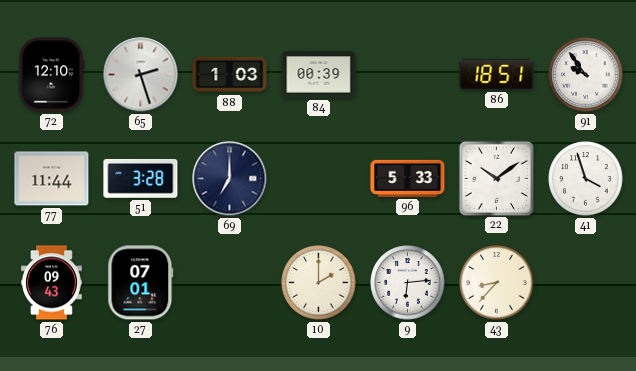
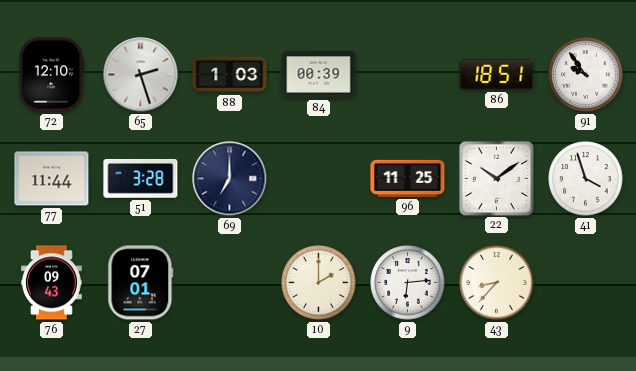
96: 5:33 -> 11:25 (408, 178)
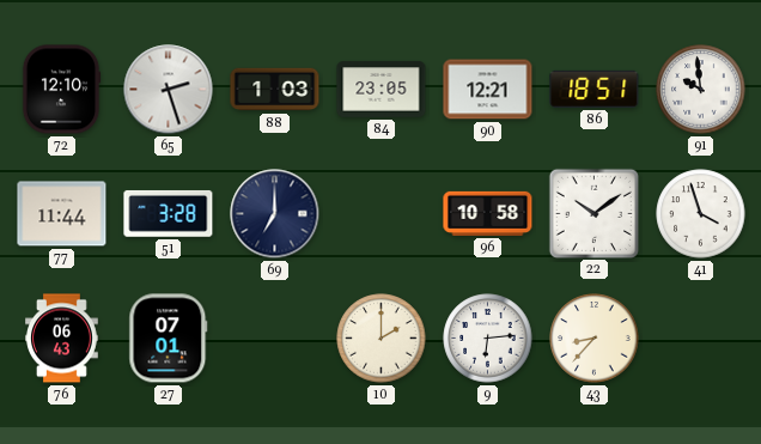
84: 00:39 -> 23:05 (382, 90)
90: none -> 12:21 (488, 90)
91: 9:54 -> 9:59 (701, 90)
96: 11:25 -> 10:58 (488, 213)
76: 09:43 -> 06:43 (62, 339)
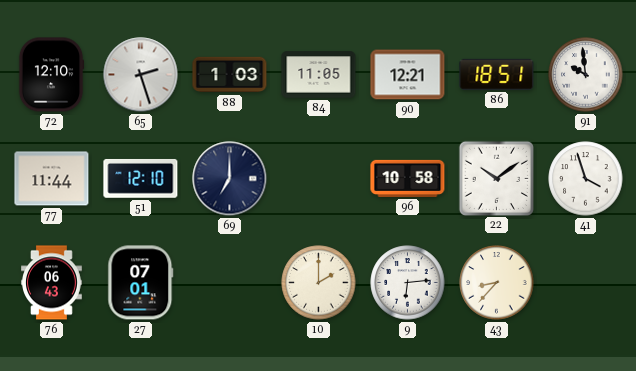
84: 23:05 -> 11:05 (319, 75)
51: 3:28 -> 12:10 (141, 178)
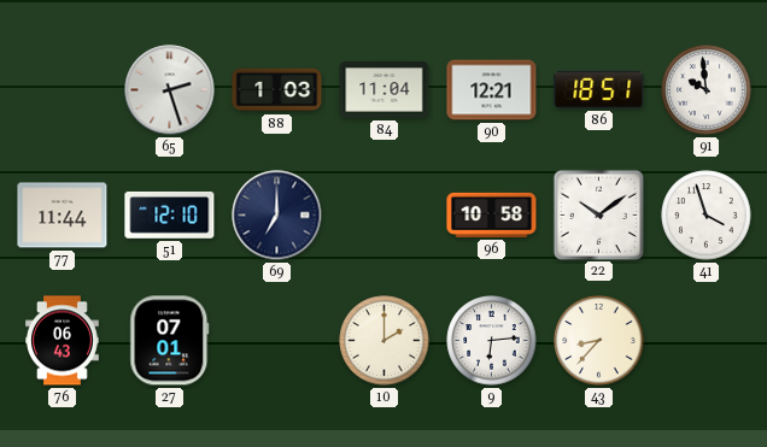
72: 12:10 -> none (51, 75)
84: 11:05 -> 11:04 (385, 90)
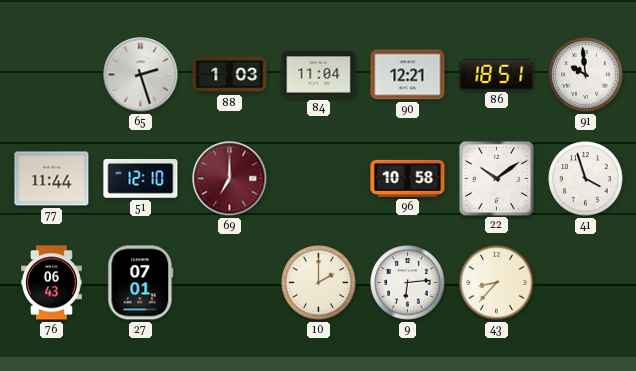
69 dial: navy -> burgundy (230, 179)
